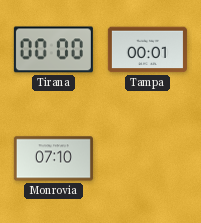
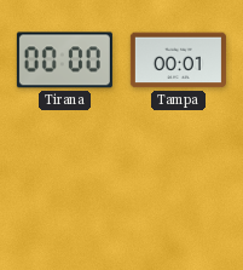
Monrovia: 07:10 -> none (53, 159)
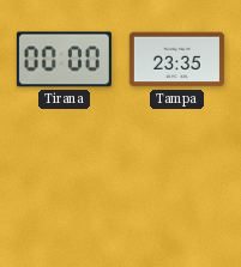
Tampa: 00:01 -> 23:35 (176, 60)
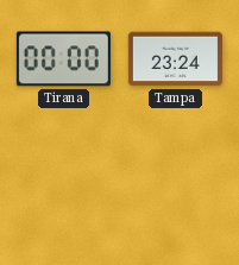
Tampa: 23:35 -> 23:24 (175, 59)
